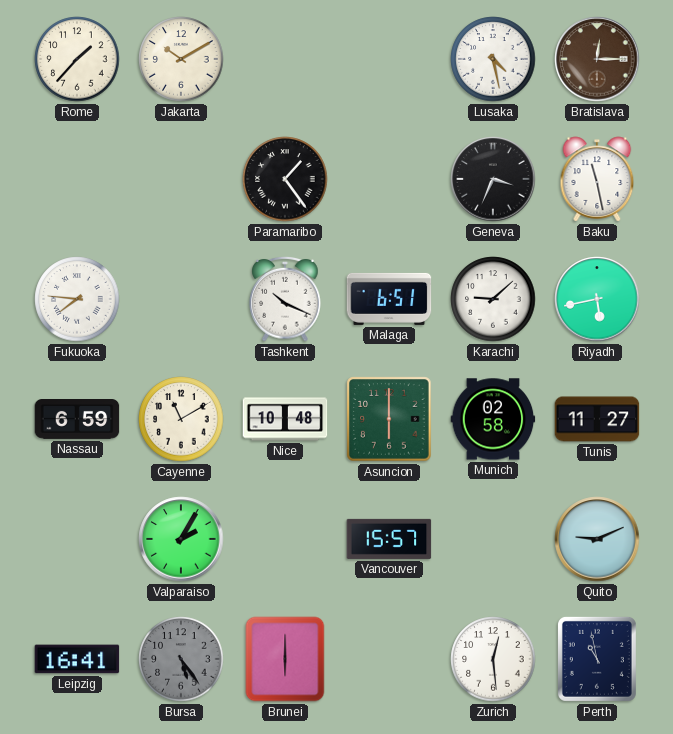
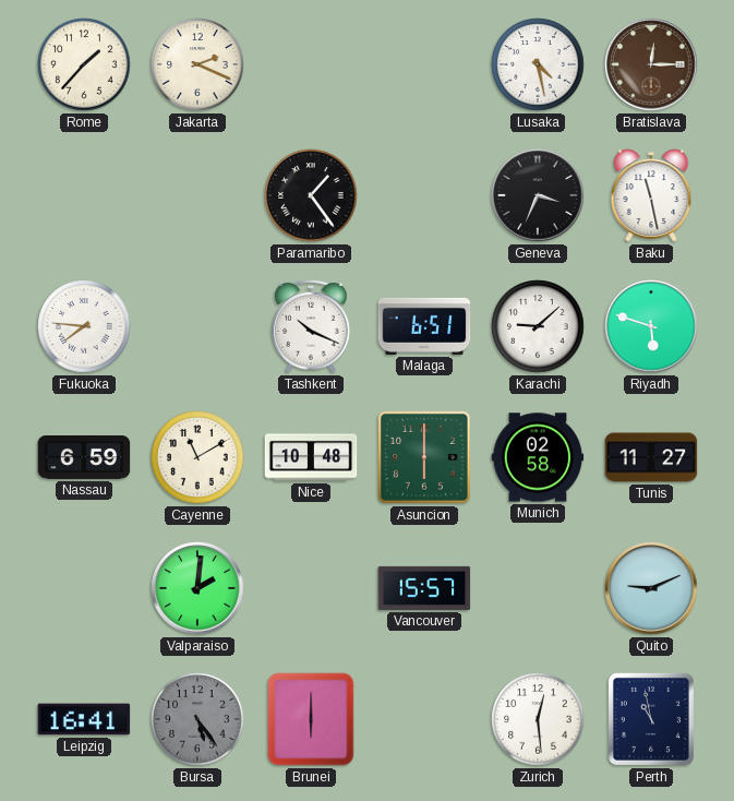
Jakarta: 10:10 -> 2:19 (197, 64)
Riyadh: 5:43 -> 5:48 (651, 326)
Valparaiso: 2:05 -> 2:01 (197, 588)
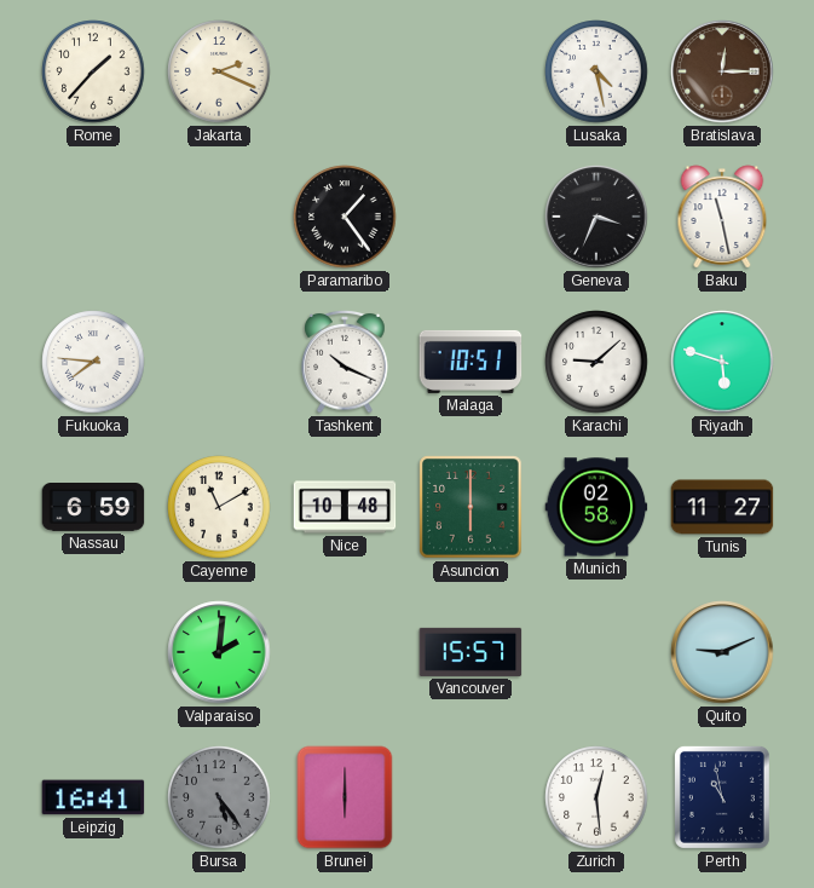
Malaga: 6:51 -> 10:51 (470, 362)
